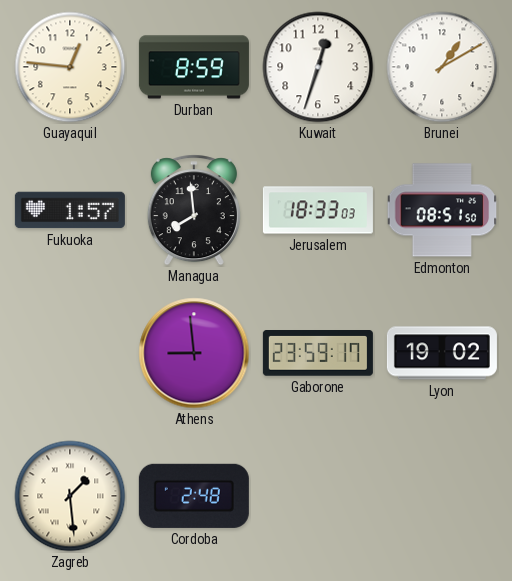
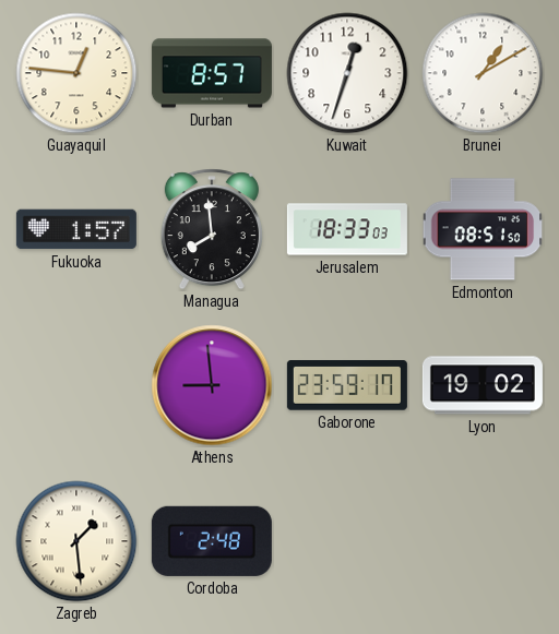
Durban: 8:59 -> 8:57 (212, 73)
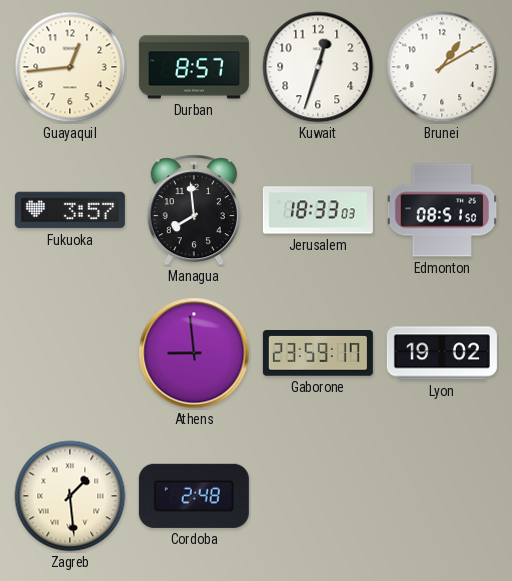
Guayaquil: 12:46 -> 12:44 (70, 67)
Fukuoka: 1:57 -> 3:57 (70, 210)
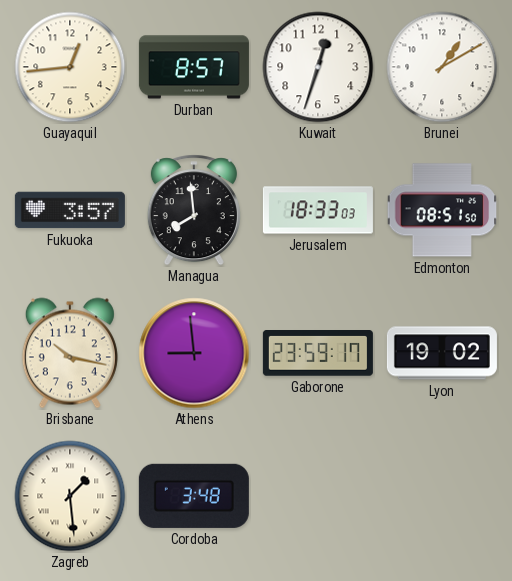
Brisbane: none -> 10:17 (70, 353)
Cordoba: 2:48 -> 3:48 (194, 496)
